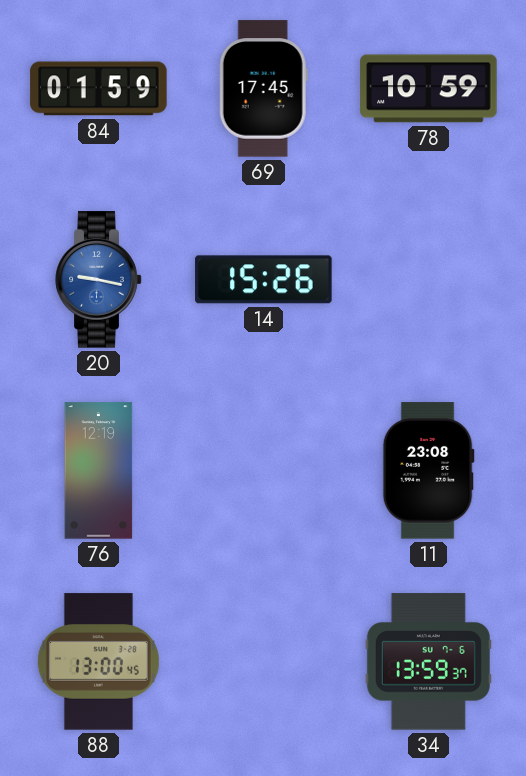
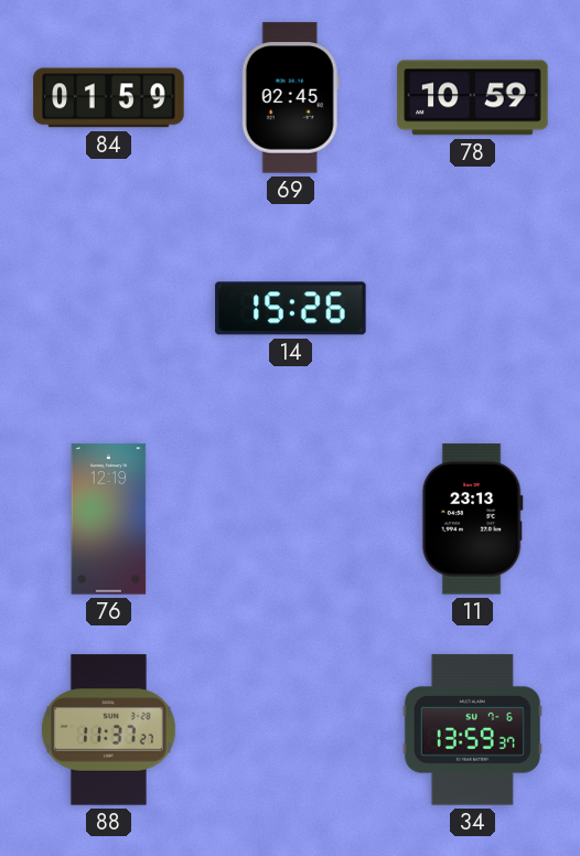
69: 17:45 -> 02:45 (290, 98)
20: 9:17 -> none (99, 280)
11: 23:08 -> 23:13 (472, 520)
88: 13:00 -> 11:37 (108, 730)
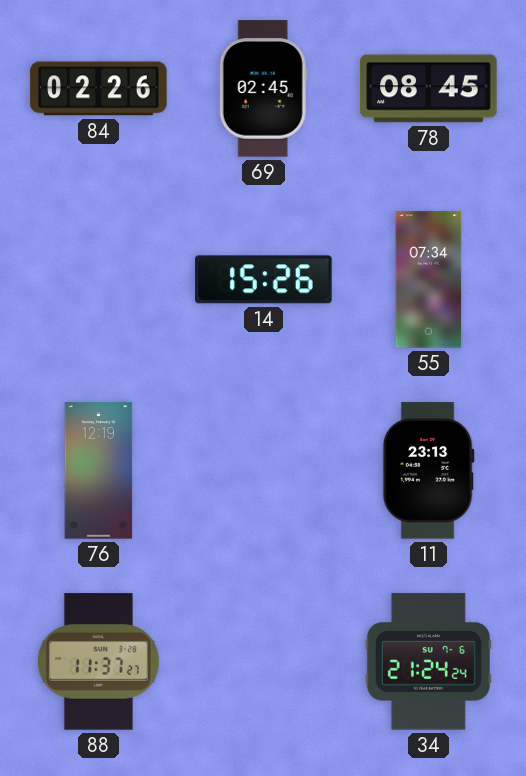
84: 01:59 -> 02:26 (99, 89)
78: 10:59 -> 08:45 (429, 89)
55: none -> 07:34 (429, 280)
34: 13:59 -> 21:24 (428, 662)
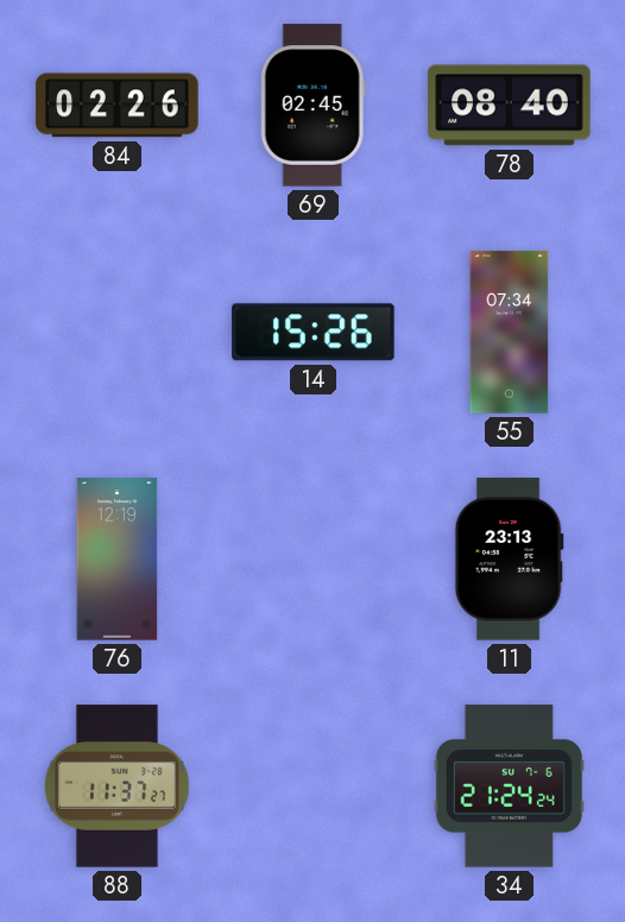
78: 08:45 -> 08:40 (510, 106)
